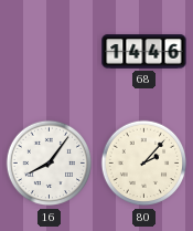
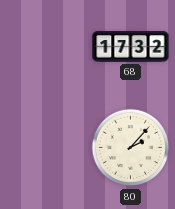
68: 14:46 -> 17:32 (131, 47)
16: 8:06 -> none (50, 164)
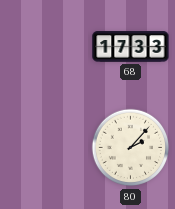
68: 17:32 -> 17:33 (131, 47)
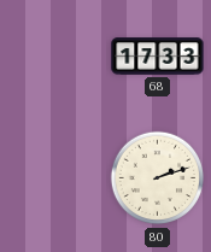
80: 2:07 -> 2:12 (158, 178)
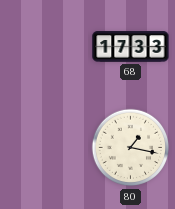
80: 2:12 -> 1:17 (131, 148)
